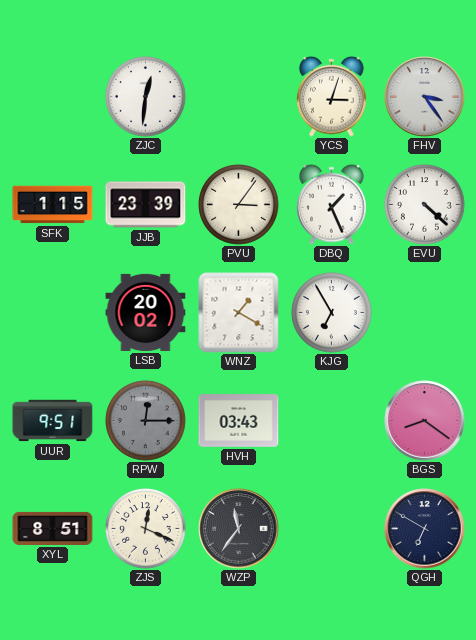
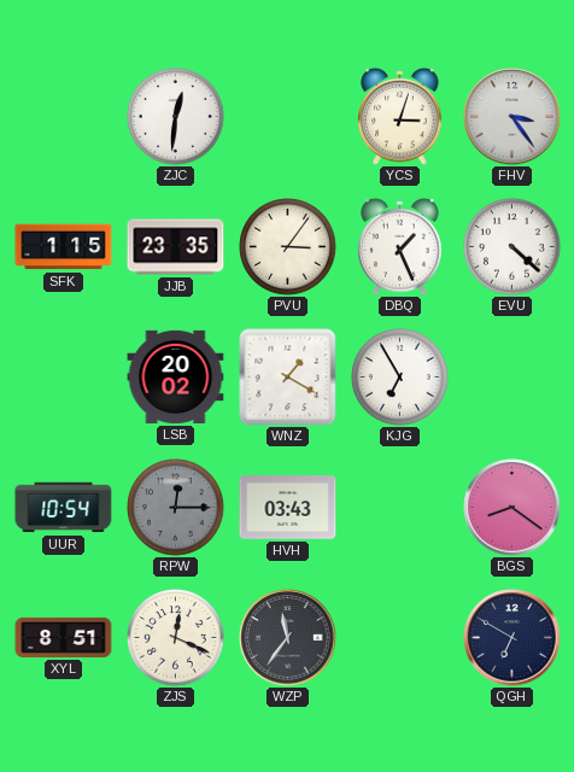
JJB: 23:39 -> 23:35 (176, 247)
UUR: 9:51 -> 10:54 (64, 508)
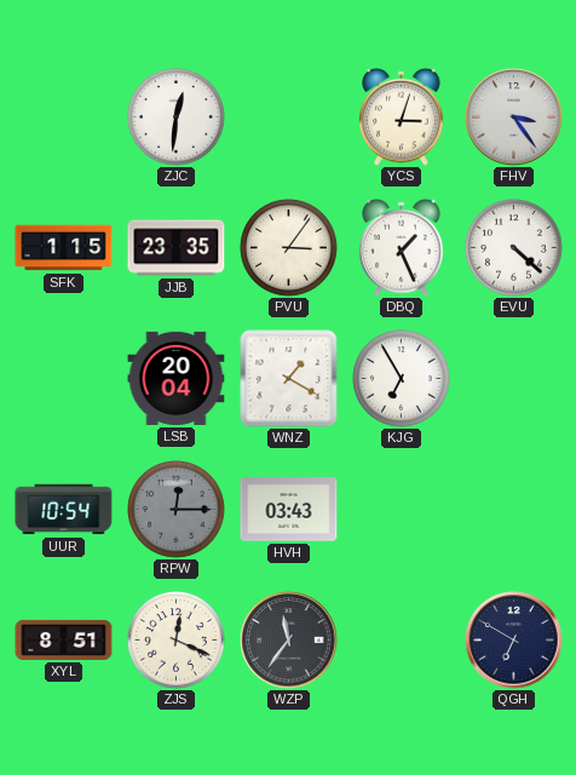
LSB: 20:02 -> 20:04 (177, 378)
BGS: 8:21 -> none (512, 508)
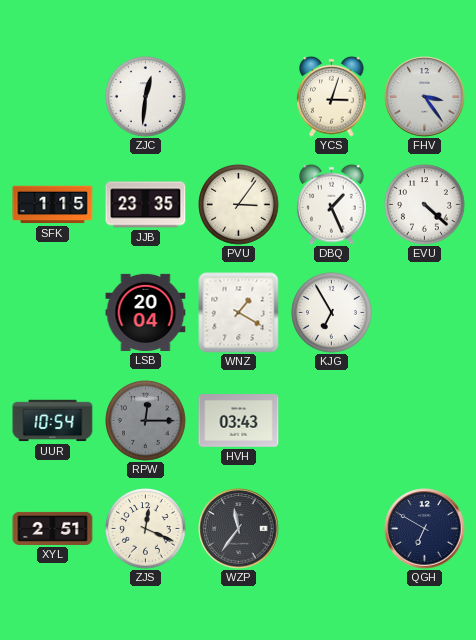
XYL: 8:51 -> 2:51 (53, 528)
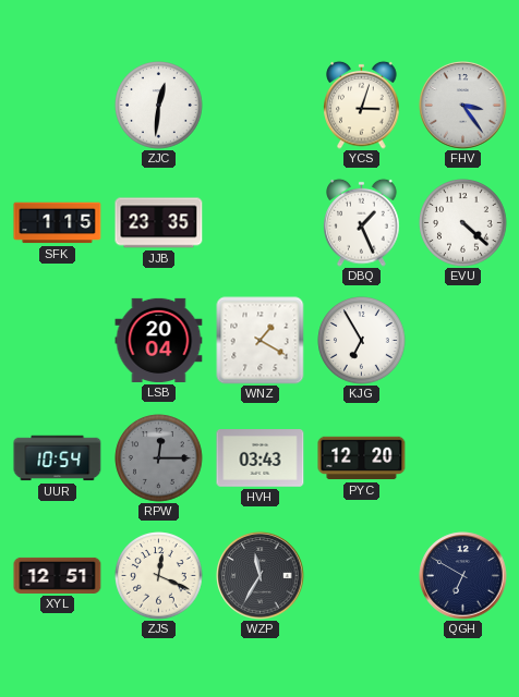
PVU: 3:06 -> none (239, 205)
PYC: none -> 12:20 (362, 458)
XYL: 2:51 -> 12:51 (58, 575)
WZP: 11:36 -> 11:35 (261, 576)
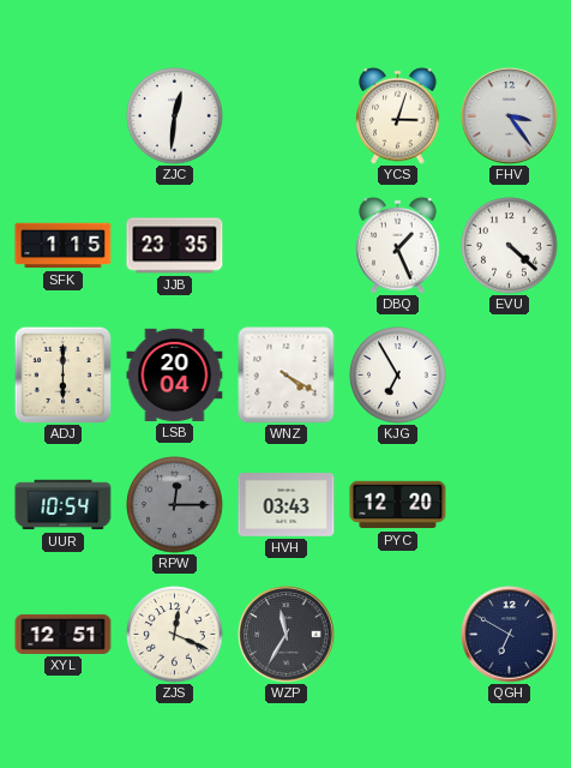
ADJ: none -> 6:00 (62, 374)
WNZ: 1:20 -> 4:20 (287, 376)
